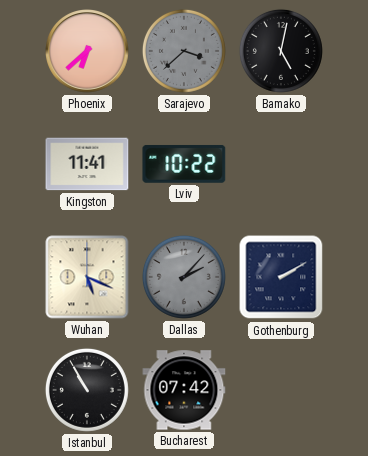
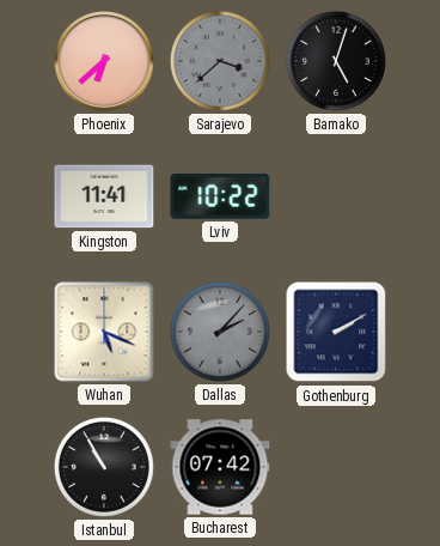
Bamako: 5:02 -> 5:03 (336, 61)
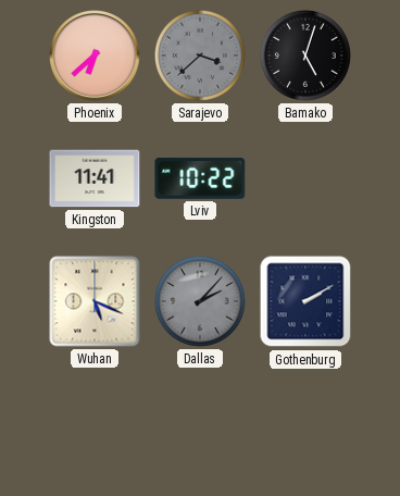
Istanbul: 10:55 -> none (104, 467)
Bucharest: 07:42 -> none (220, 467)
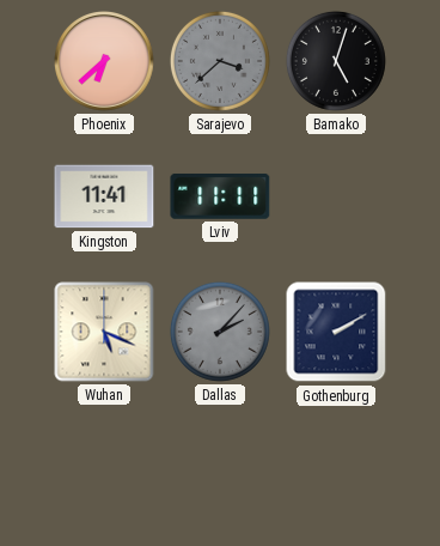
Lviv: 10:22 -> 11:11 (220, 196)
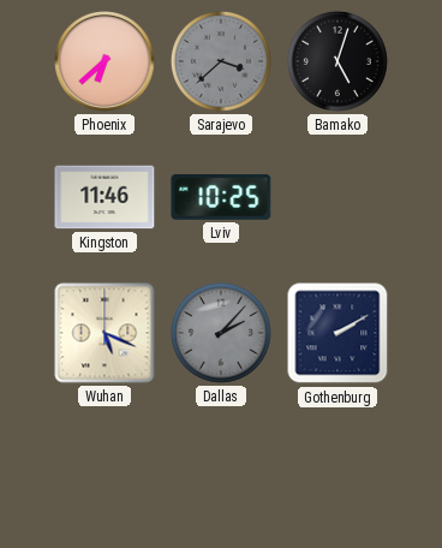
Kingston: 11:41 -> 11:46 (104, 197)
Lviv: 11:11 -> 10:25 (221, 197)
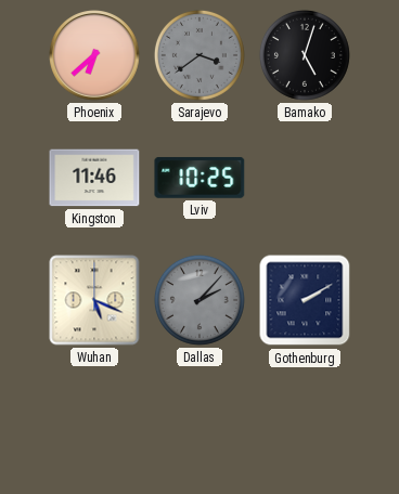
Sarajevo: 3:38 -> 3:39 (200, 55)
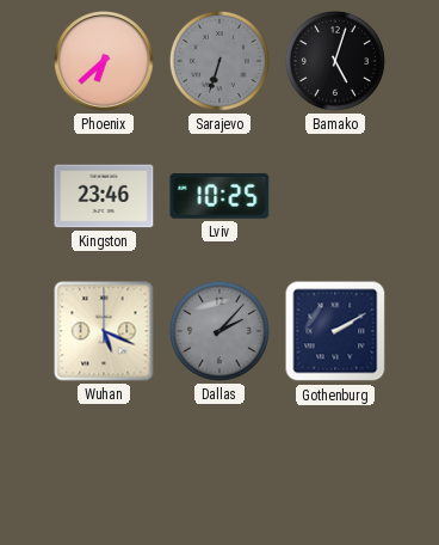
Sarajevo: 3:39 -> 6:33 (219, 61)
Kingston: 11:46 -> 23:46 (104, 196)
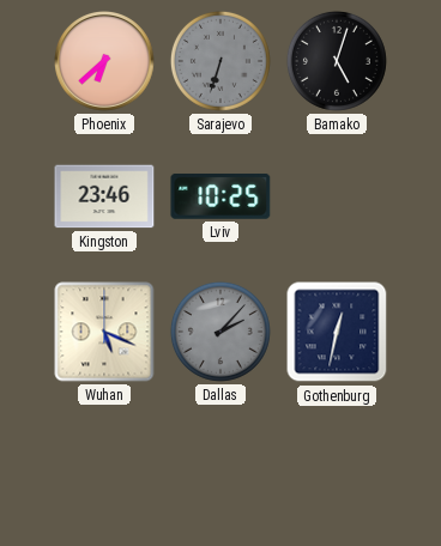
Gothenburg: 2:10 -> 12:32 (337, 332)
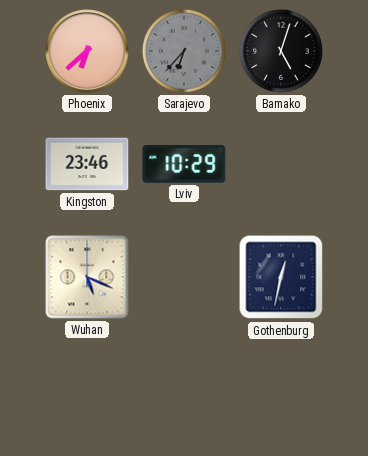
Sarajevo: 6:33 -> 6:37 (184, 51)
Lviv: 10:25 -> 10:29 (184, 164)
Dallas: 2:07 -> none (220, 332)
